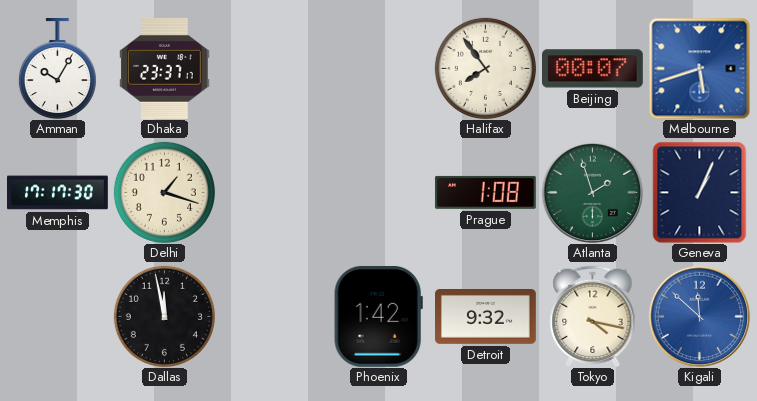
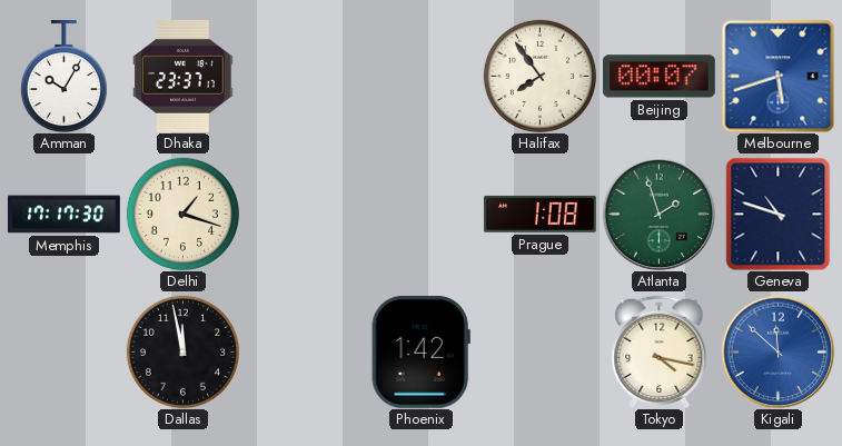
Geneva: 1:04 -> 10:48 (779, 214)
Detroit: 9:32 -> none (486, 317)
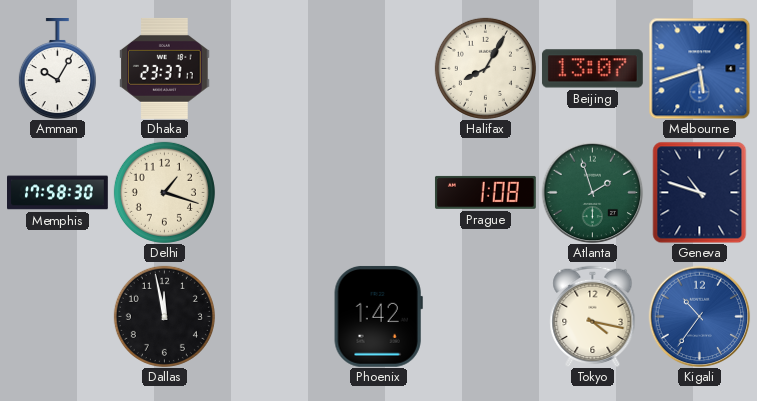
Halifax: 7:54 -> 8:05 (485, 68)
Beijing: 00:07 -> 13:07 (592, 69)
Memphis: 17:17 -> 17:58 (58, 193)
Kigali: 11:52 -> 10:36 (699, 316)
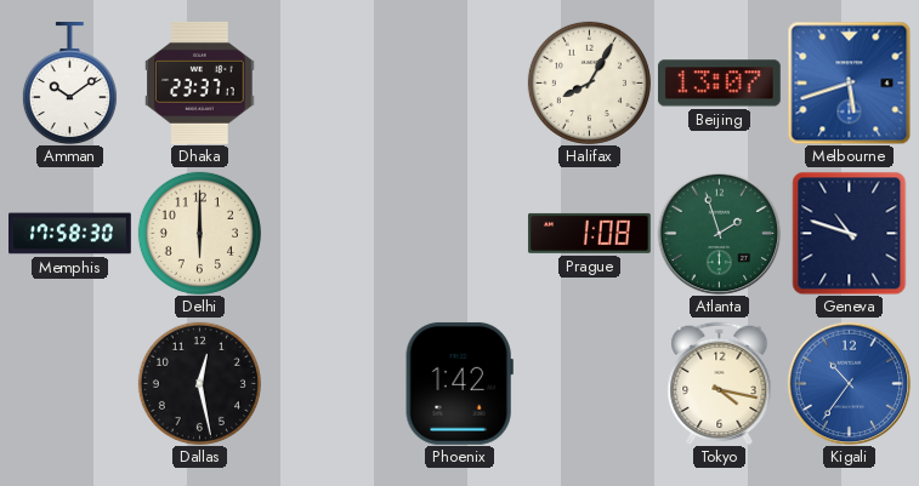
Amman: 10:05 -> 10:09 (69, 84)
Delhi: 1:18 -> 6:00 (199, 233)
Dallas: 11:58 -> 12:28 (199, 383)
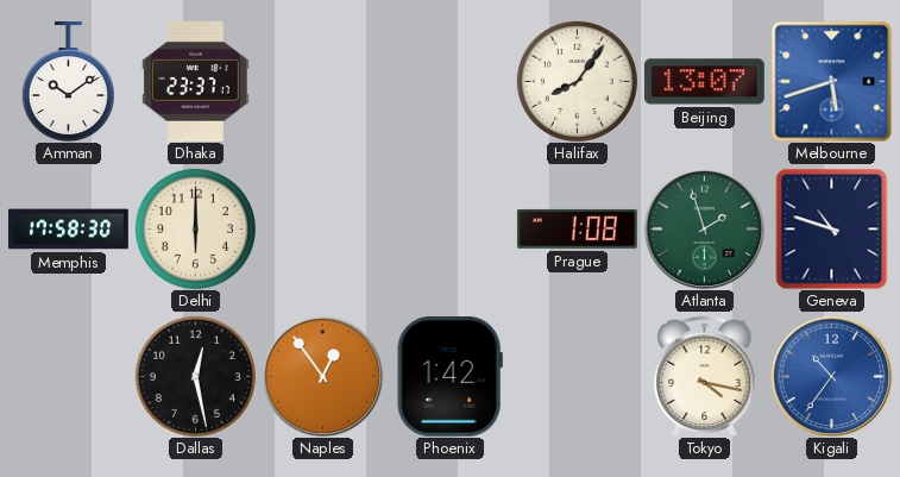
Halifax: 8:05 -> 8:06 (577, 81)
Naples: none -> 12:54 (322, 376)
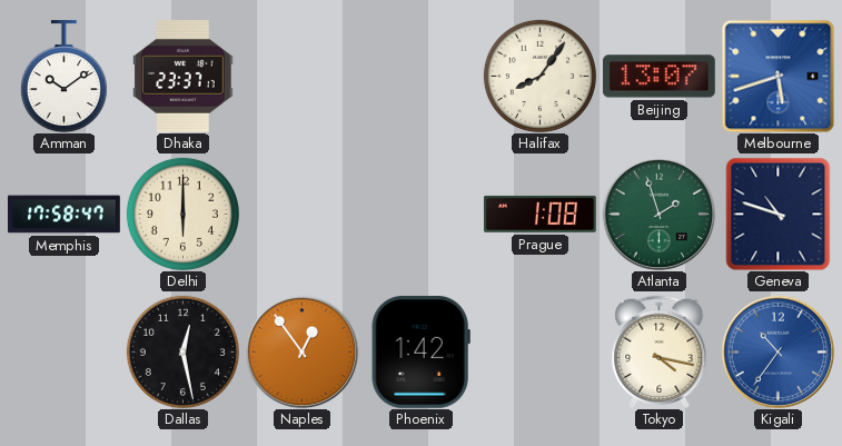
Memphis: 17:58:30 -> 17:58:47 (65, 215)
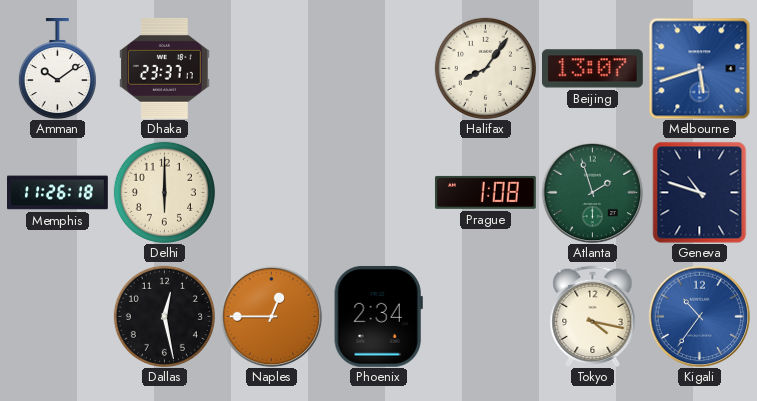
Memphis: 17:58 -> 11:26 (58, 193)
Naples: 12:54 -> 12:45 (271, 316)
Phoenix: 1:42 -> 2:34 (378, 316)
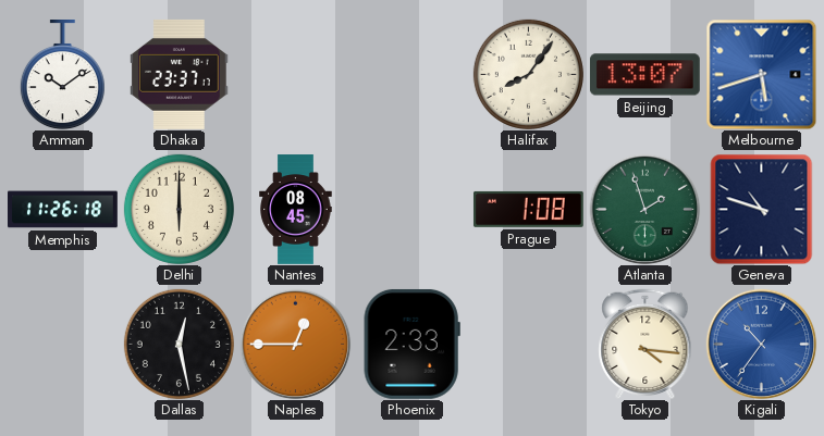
Nantes: none -> 08:45 (296, 210)
Phoenix: 2:34 -> 2:33 (411, 344)
Tokyo: 4:17 -> 4:16 (645, 344)
